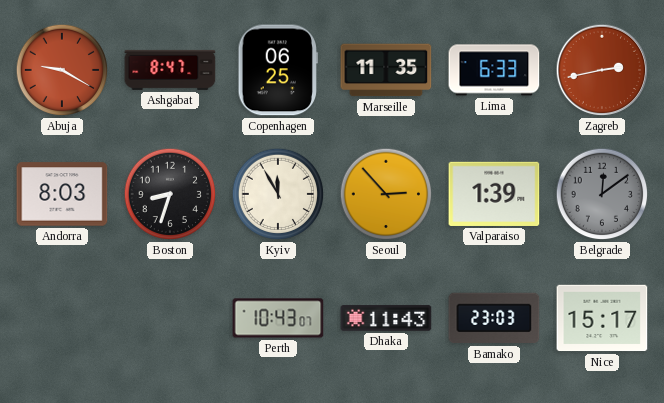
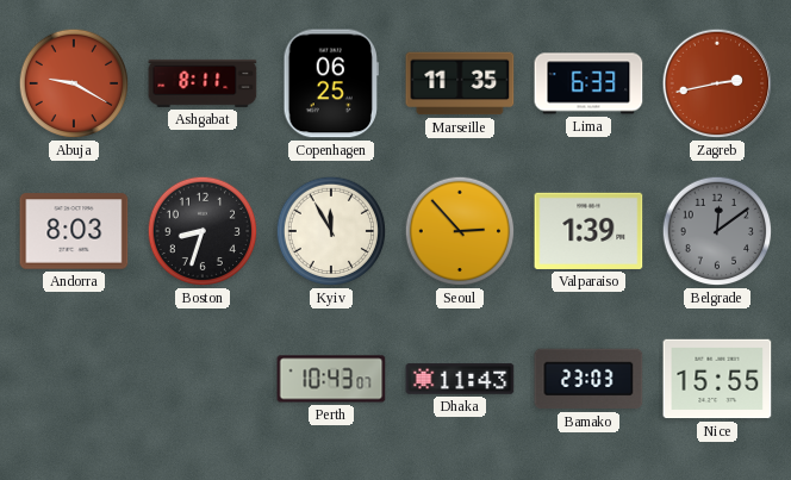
Ashgabat: 8:47 -> 8:11 (203, 83)
Nice: 15:17 -> 15:55 (717, 379)
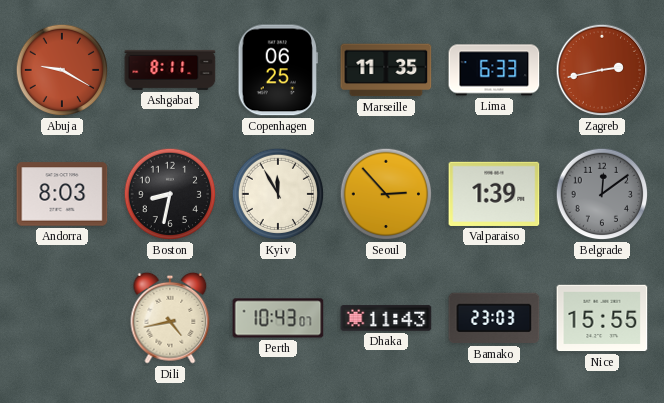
Boston: 8:33 -> 8:32 (170, 194)
Dili: none -> 4:43 (170, 318)
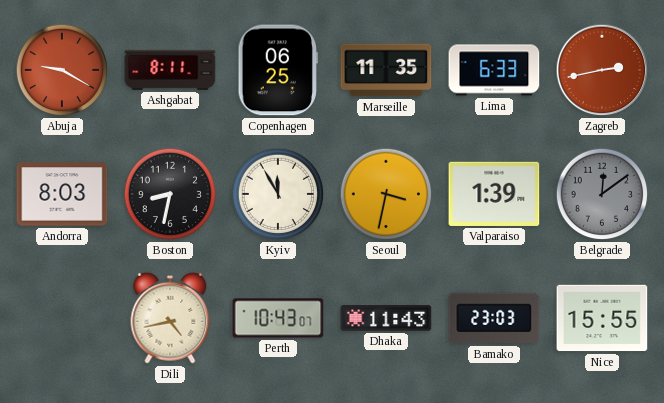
Seoul: 2:53 -> 3:32 (386, 194)
